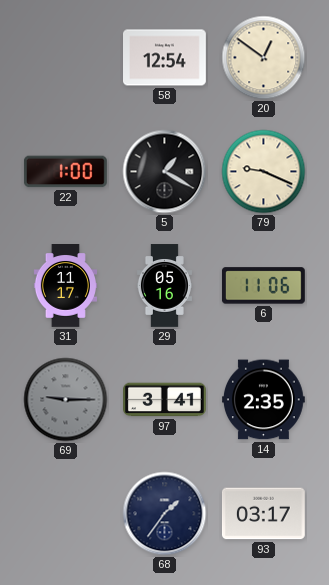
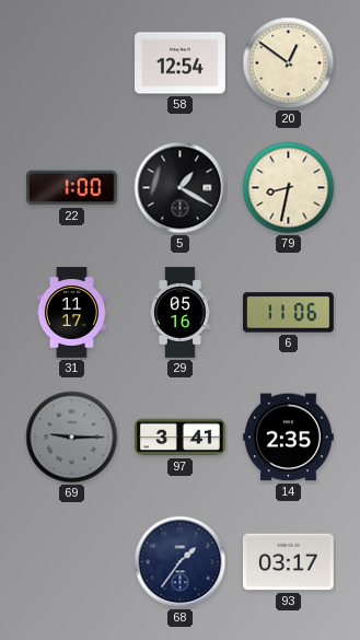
79: 9:19 -> 8:32 (289, 188)
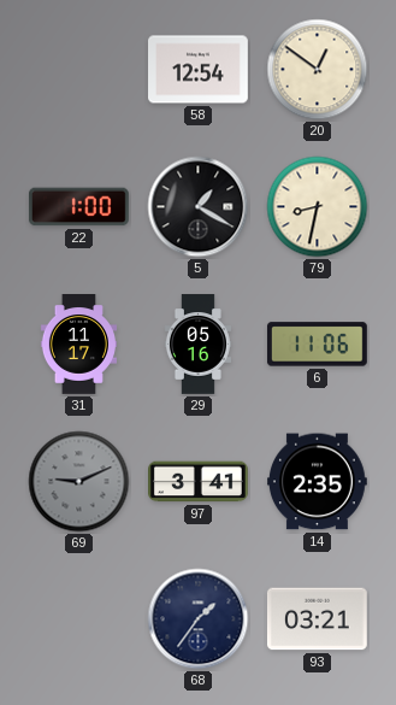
69: 9:15 -> 9:11 (79, 482)
93: 03:17 -> 03:21 (318, 619)
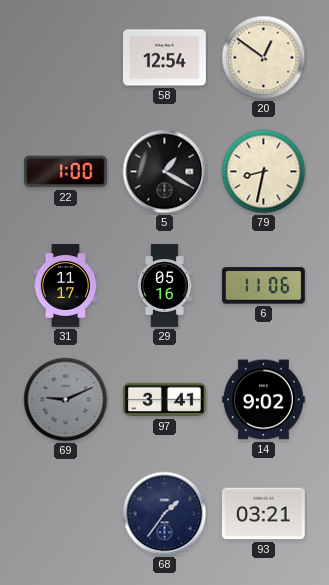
14: 2:35 -> 9:02 (264, 400)
